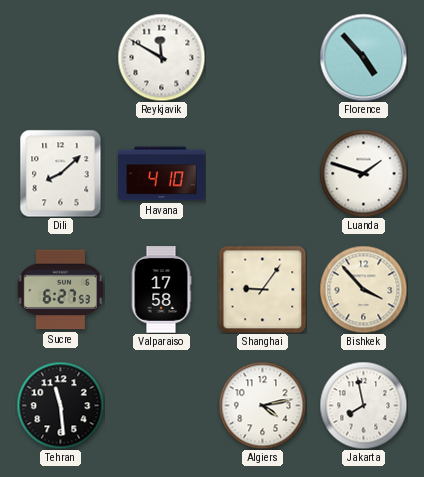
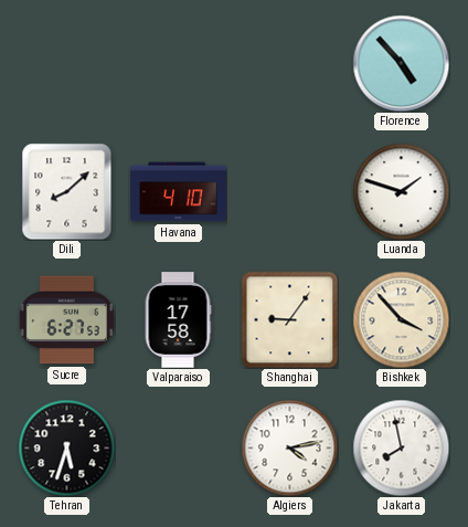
Reykjavik: 11:50 -> none (161, 57)
Tehran: 11:29 -> 5:33 (66, 447)
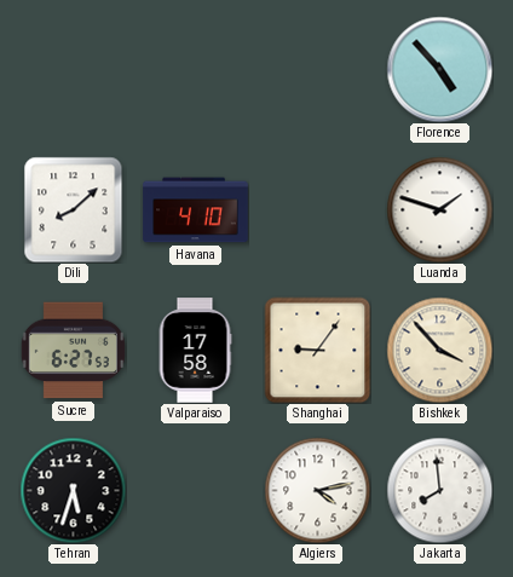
Jakarta: 7:58 -> 7:59 (439, 490)
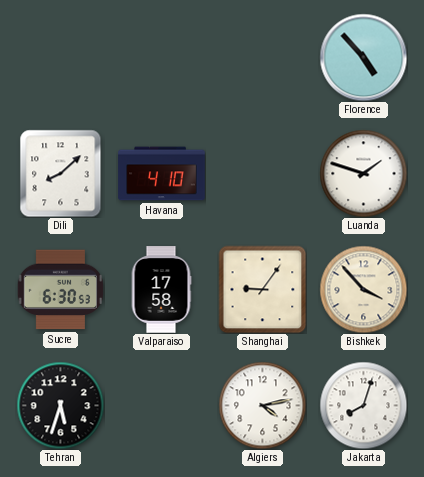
Sucre: 6:27 -> 6:30 (60, 290)
Jakarta: 7:59 -> 8:03 (363, 405)
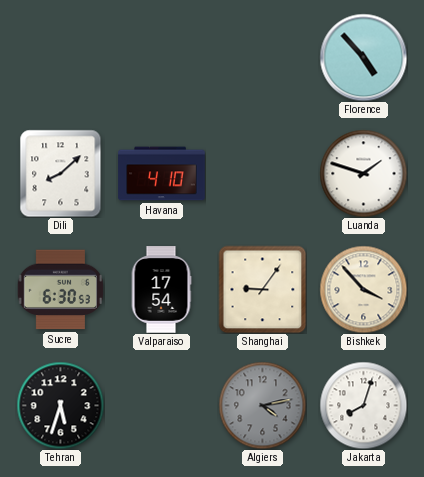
Valparaiso: 17:58 -> 17:54 (161, 290)
Algiers dial: white -> grey (262, 405)
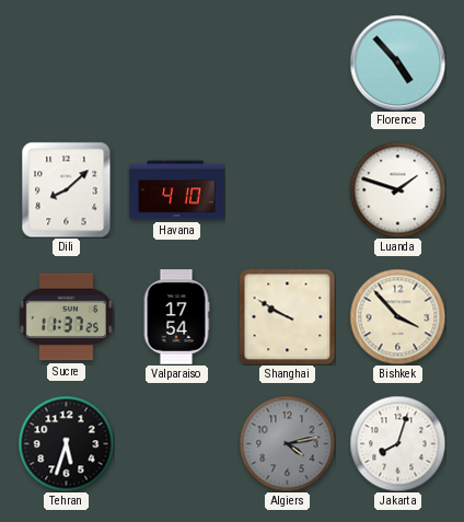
Sucre: 6:30 -> 11:37 (66, 317)
Shanghai: 9:06 -> 9:50 (287, 316)
